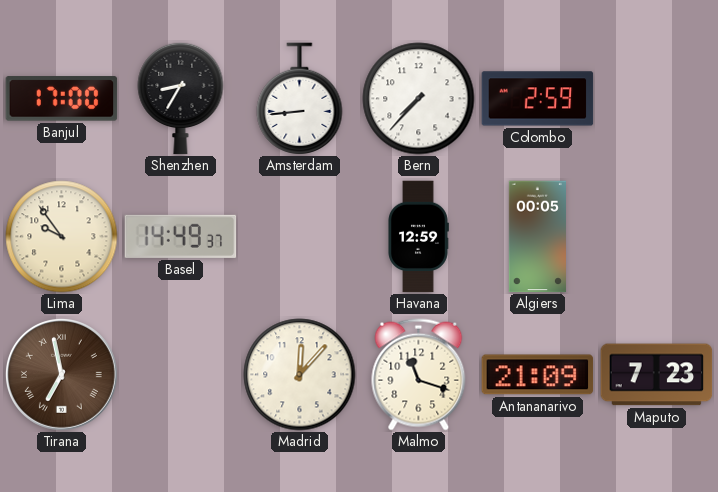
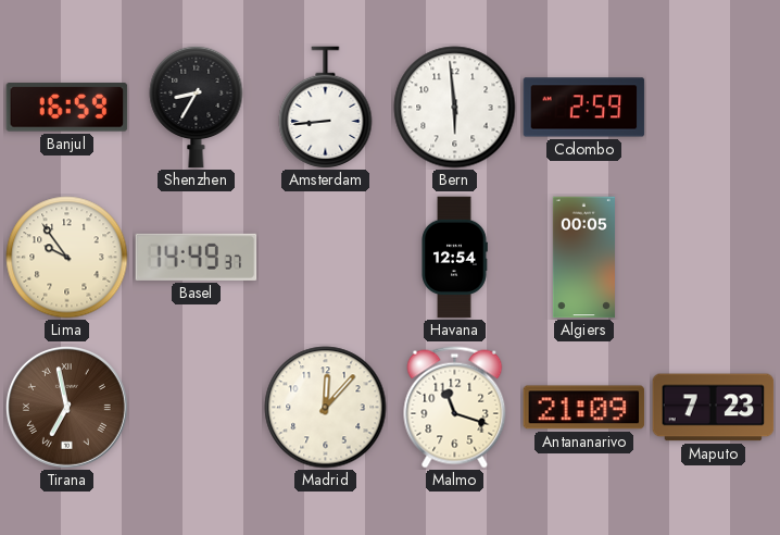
Banjul: 17:00 -> 16:59 (67, 108)
Bern: 7:37 -> 5:59 (455, 108)
Havana: 12:59 -> 12:54 (454, 258)
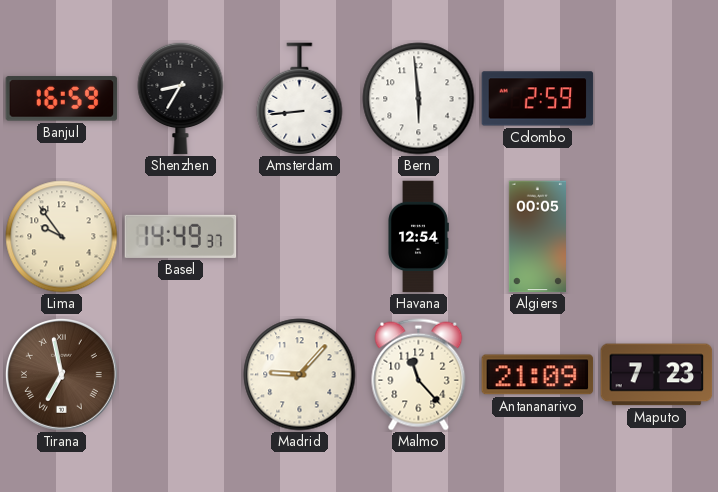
Madrid: 12:07 -> 9:07 (300, 375)
Malmo: 11:18 -> 11:23 (419, 375)
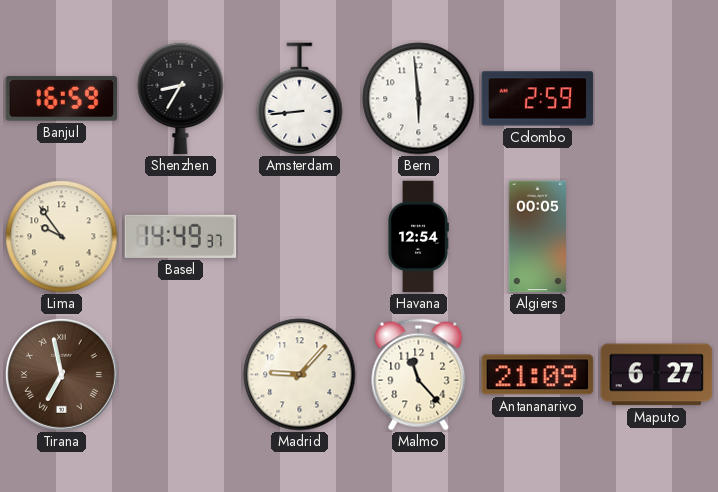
Maputo: 7:23 -> 6:27 (657, 375)
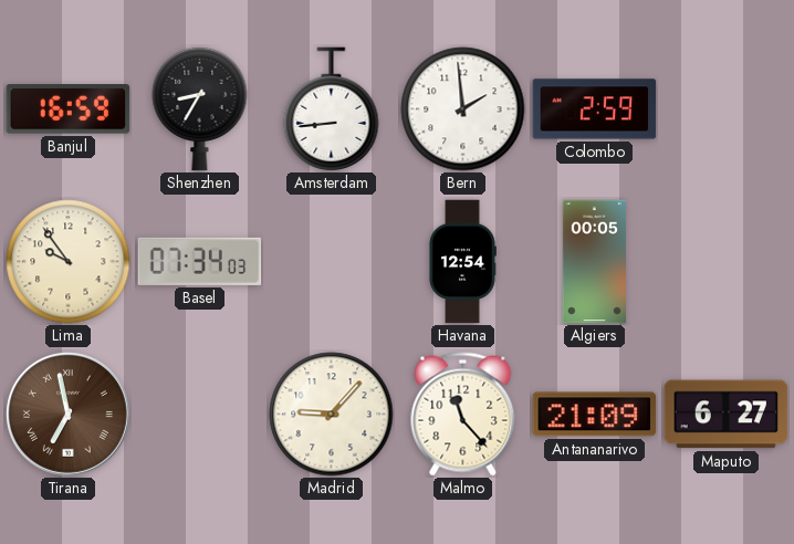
Bern: 5:59 -> 1:59 (463, 109)
Basel: 14:49 -> 07:34 (200, 261)
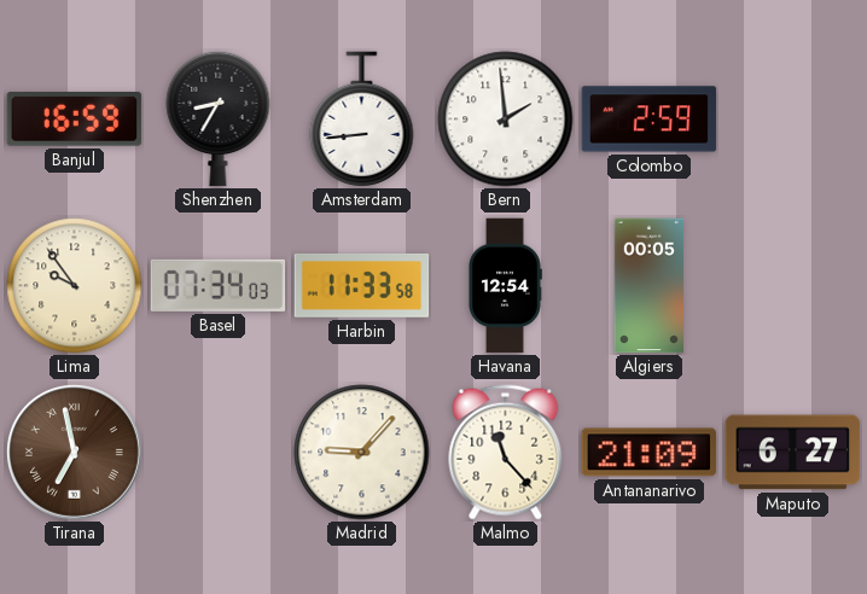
Harbin: none -> 11:33 (362, 285)
